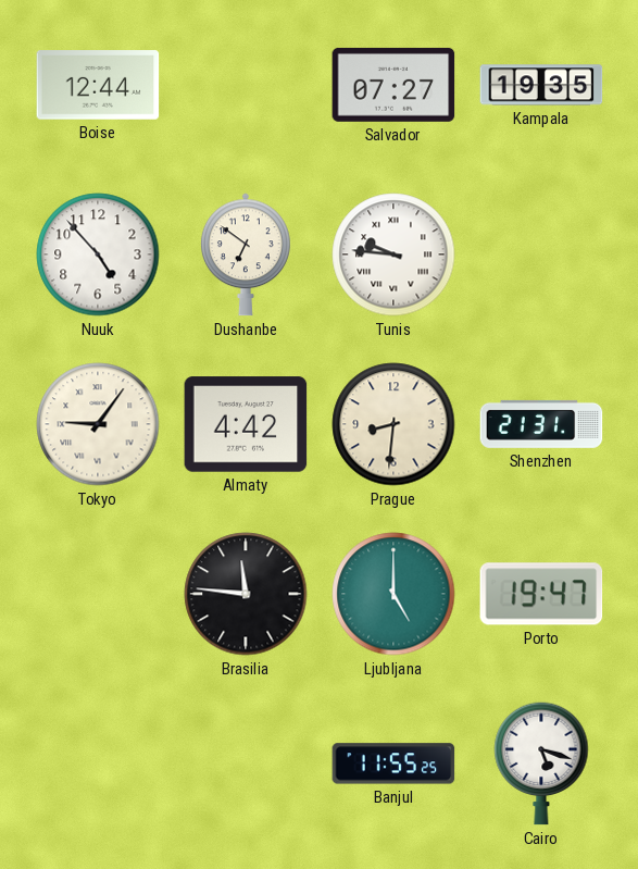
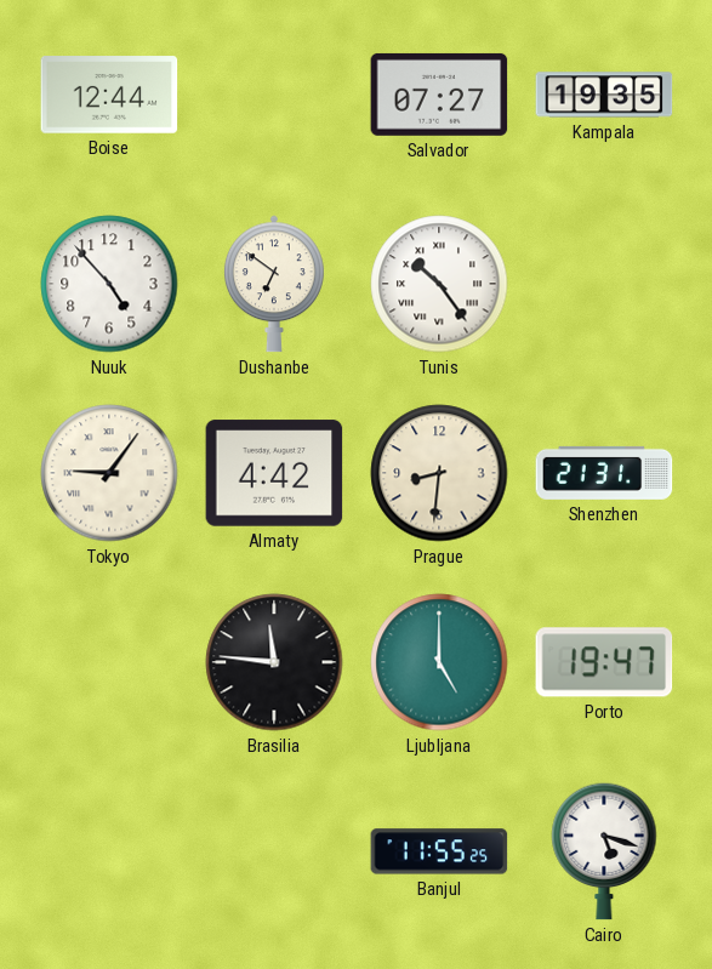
Tunis: 9:46 -> 10:24 (439, 284)
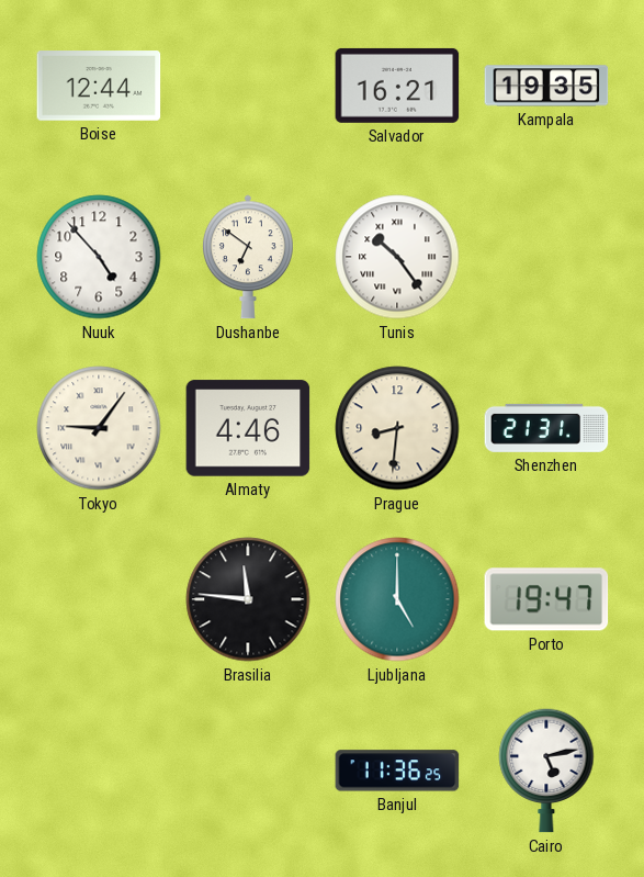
Salvador: 07:27 -> 16:21 (397, 86)
Almaty: 4:42 -> 4:46 (248, 428)
Banjul: 11:55 -> 11:36 (397, 771)
Cairo: 5:18 -> 5:13 (546, 771)
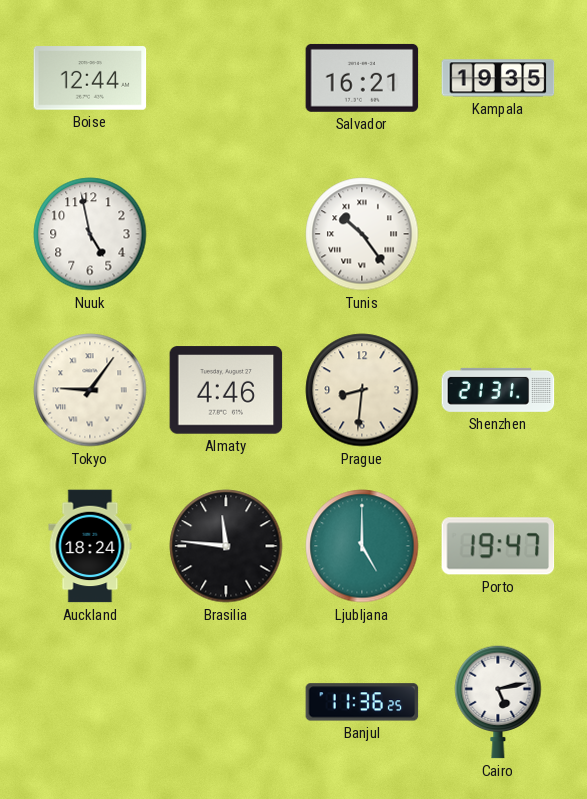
Nuuk: 4:53 -> 4:58 (90, 234)
Dushanbe: 6:51 -> none (248, 257)
Auckland: none -> 18:24 (90, 546)
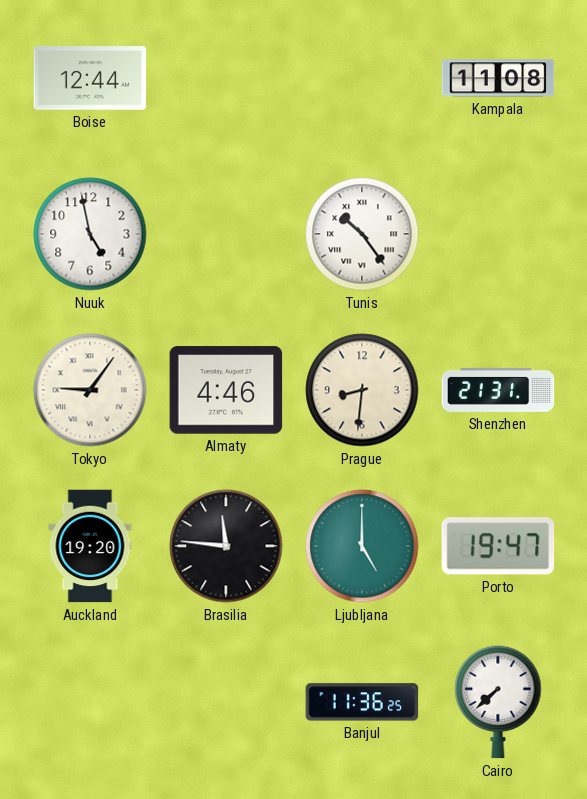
Salvador: 16:21 -> none (362, 78)
Kampala: 19:35 -> 11:08 (498, 78)
Auckland: 18:24 -> 19:20 (90, 546)
Cairo: 5:13 -> 7:38 (498, 702)
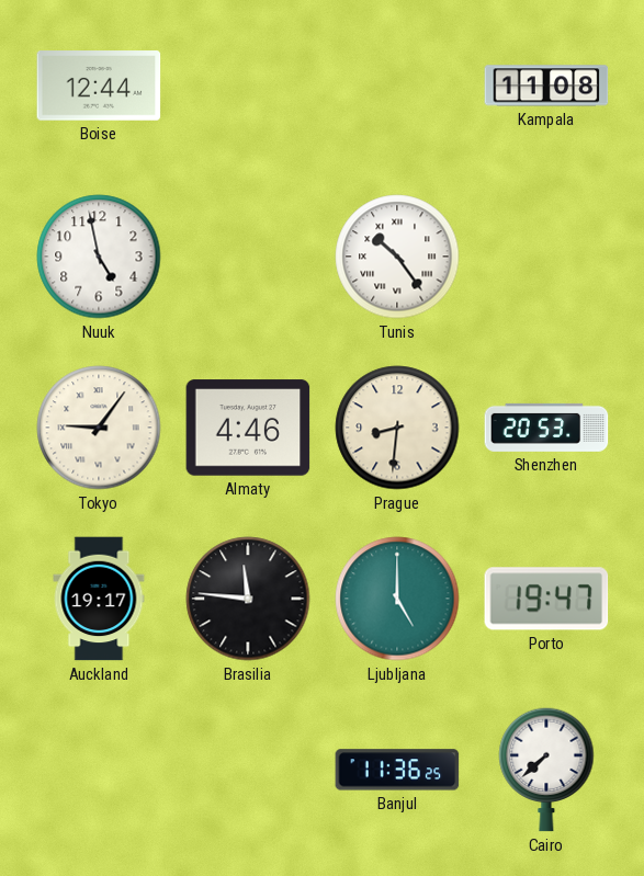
Shenzhen: 21:31 -> 20:53 (546, 428)
Auckland: 19:20 -> 19:17 (99, 599)
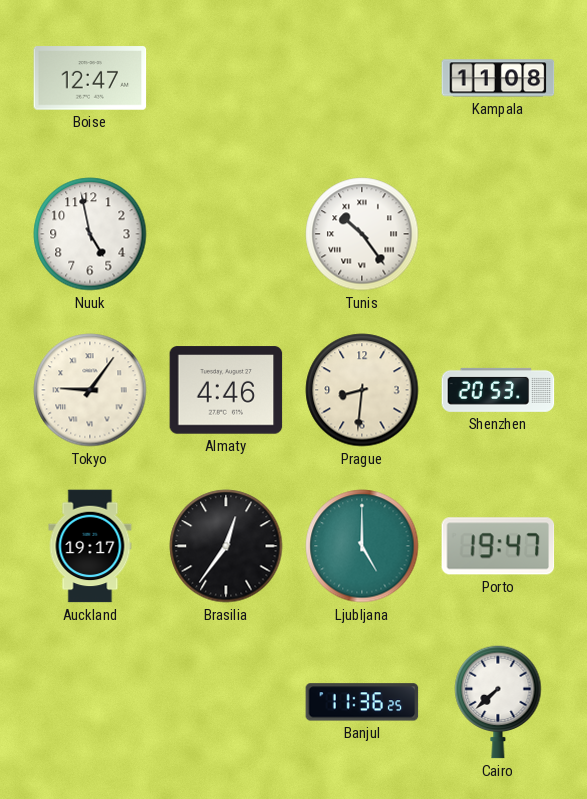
Boise: 12:44 -> 12:47 (90, 78)
Brasilia: 11:46 -> 12:36 (226, 546)
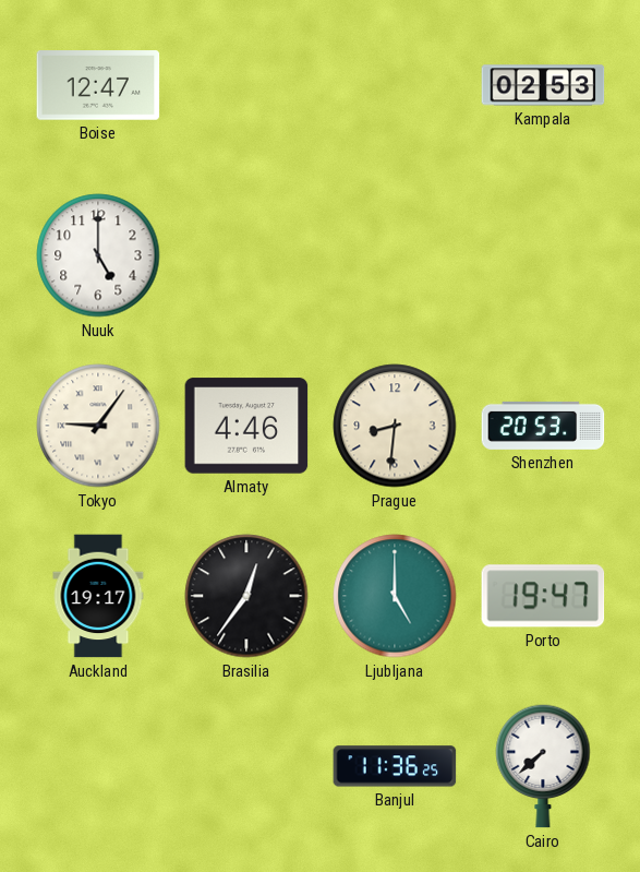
Kampala: 11:08 -> 02:53 (543, 85)
Nuuk: 4:58 -> 5:00 (98, 255)
Tunis: 10:24 -> none (362, 234)
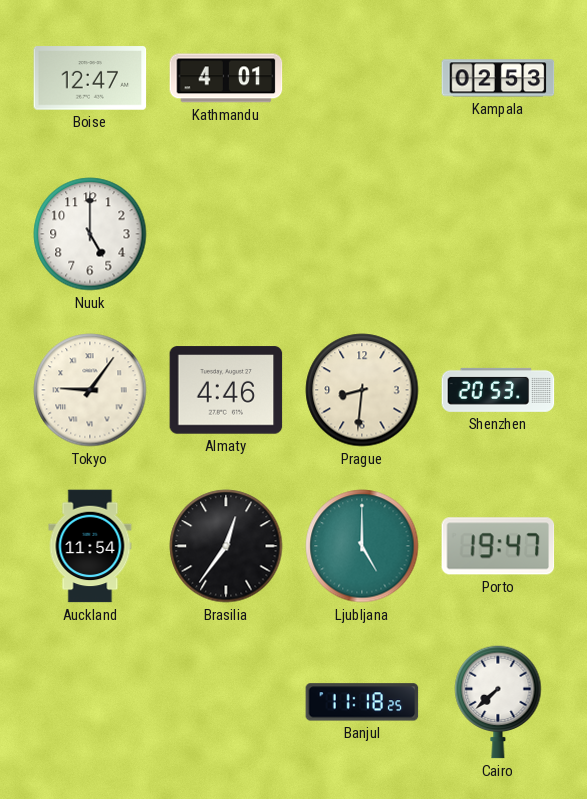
Kathmandu: none -> 4:01 (226, 78)
Auckland: 19:17 -> 11:54 (90, 546)
Banjul: 11:36 -> 11:18 (362, 702)
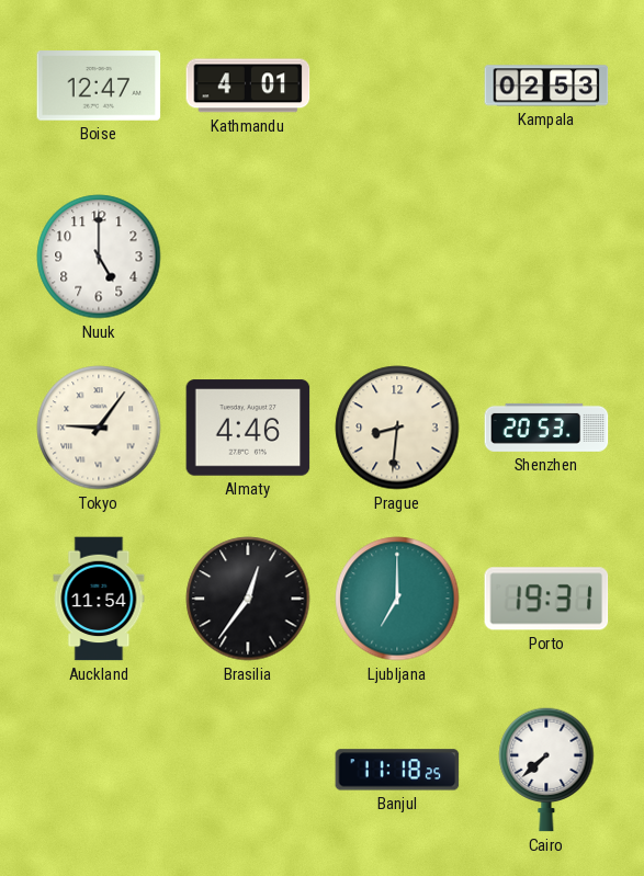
Ljubljana: 5:00 -> 7:00 (397, 599)
Porto: 19:47 -> 19:31 (546, 599)
